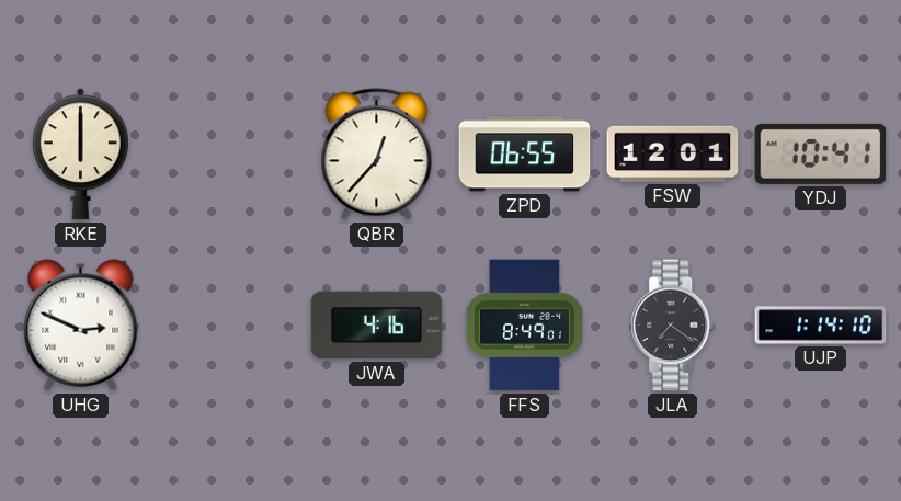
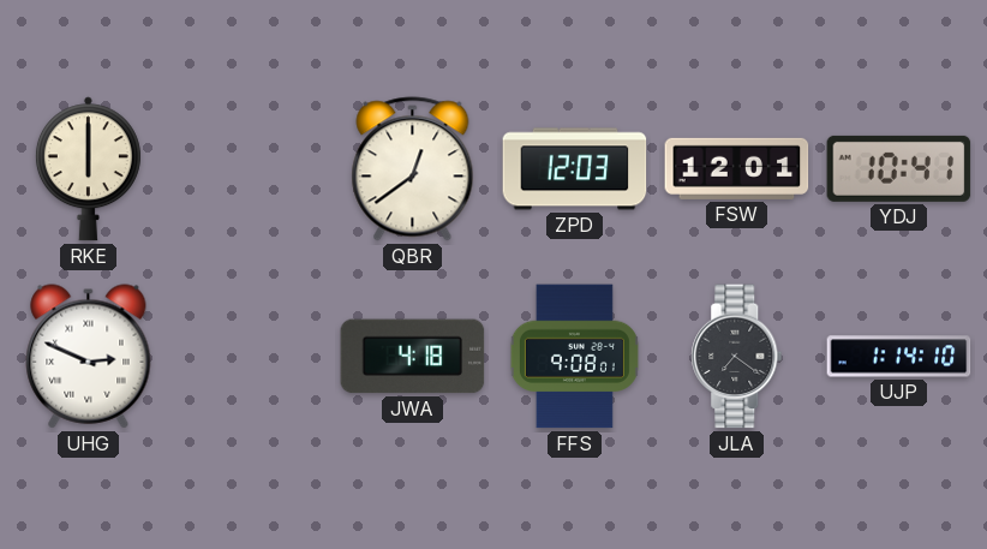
QBR: 12:37 -> 12:39 (413, 169)
ZPD: 06:55 -> 12:03 (575, 169)
JWA: 4:16 -> 4:18 (413, 357)
FFS: 8:49 -> 9:08 (574, 357)
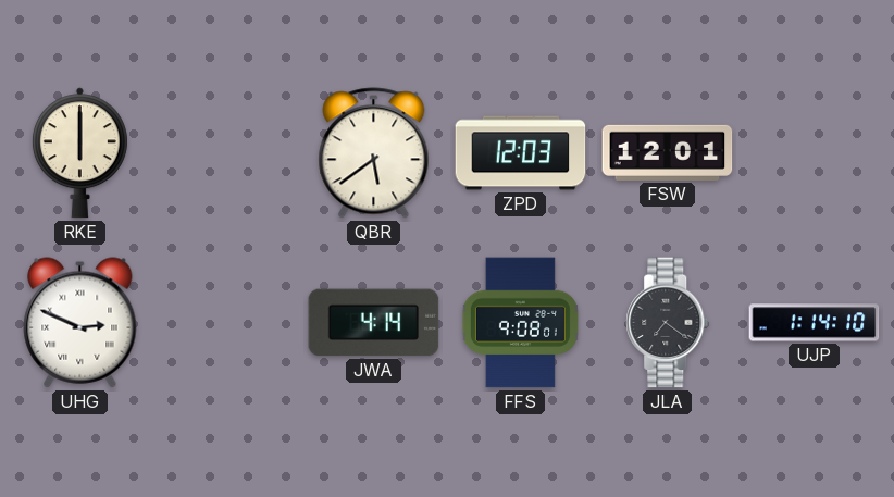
QBR: 12:39 -> 5:39 (374, 153)
YDJ: 10:41 -> none (899, 168)
JWA: 4:18 -> 4:14 (374, 323)
